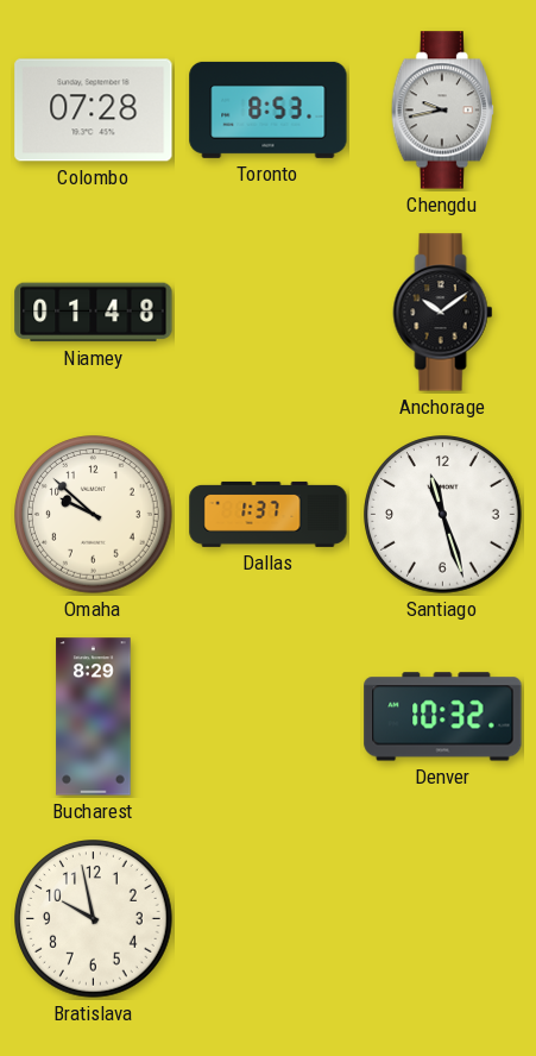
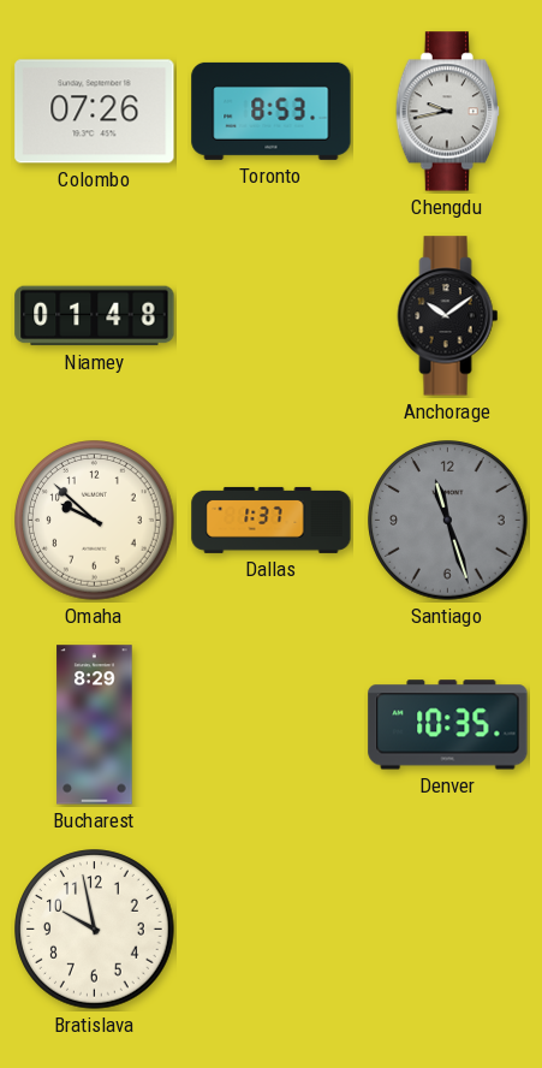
Colombo: 07:28 -> 07:26 (95, 112)
Santiago dial: white -> grey (448, 521)
Denver: 10:32 -> 10:35 (448, 725)
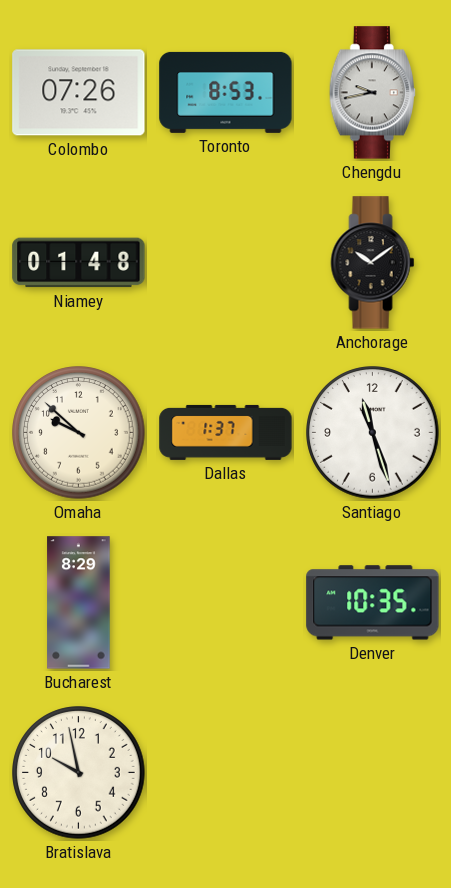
Santiago dial: grey -> white (373, 433)
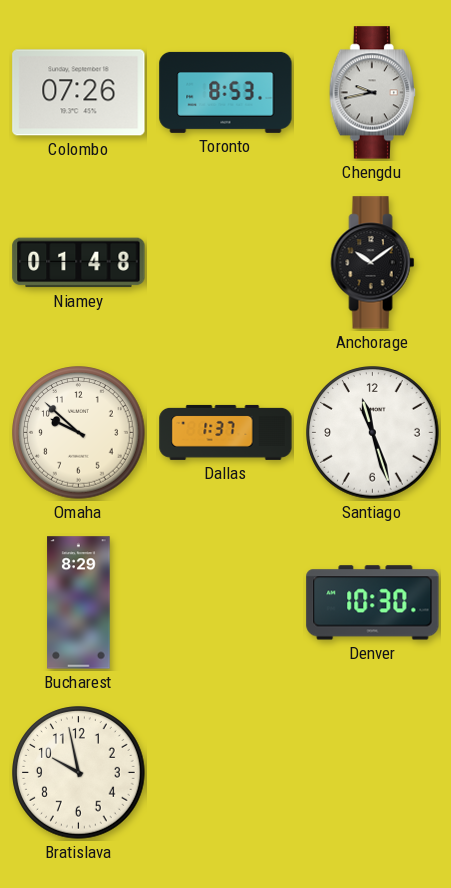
Denver: 10:35 -> 10:30 (373, 603)
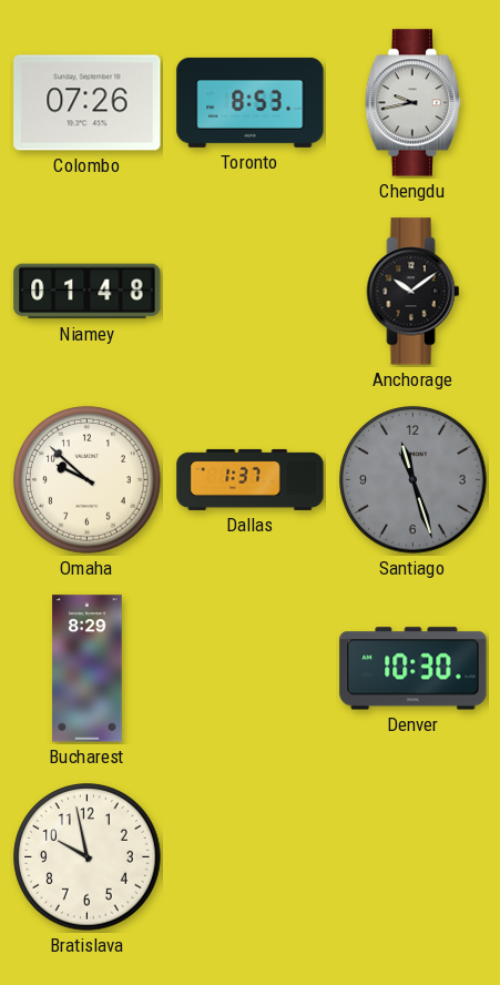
Santiago dial: white -> grey (414, 480)
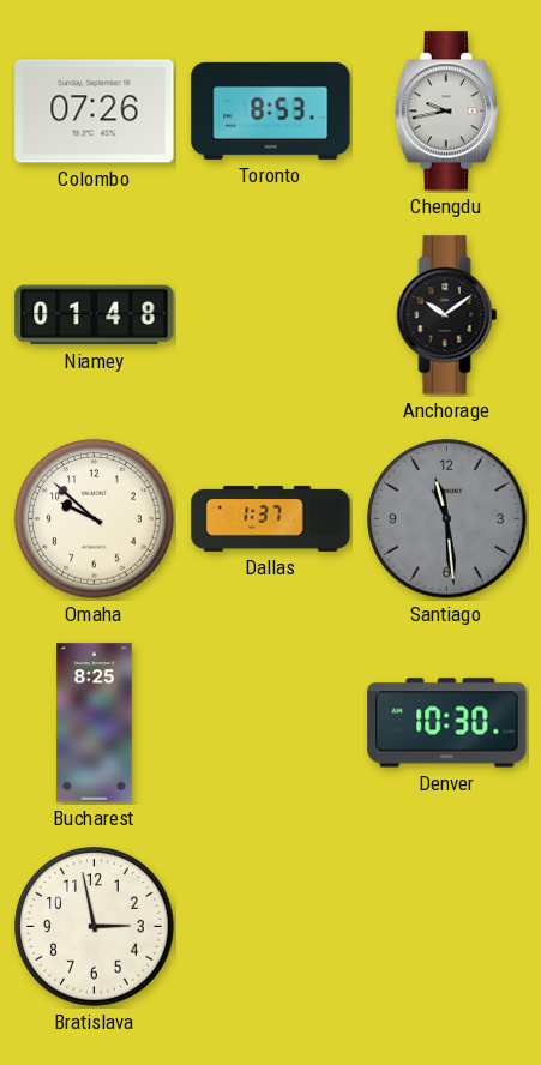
Santiago: 11:27 -> 11:29 (447, 519)
Bucharest: 8:29 -> 8:25 (95, 723)
Bratislava: 9:58 -> 2:58 (95, 927)
